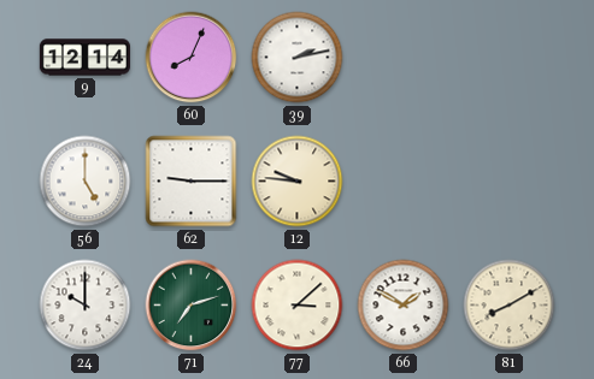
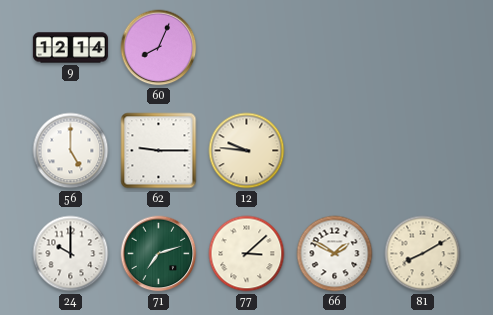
39: 2:13 -> none (298, 58)
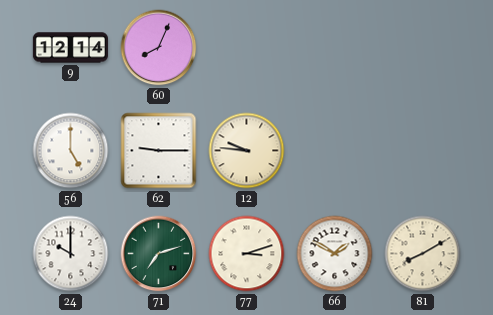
77: 3:08 -> 3:12 (247, 254)
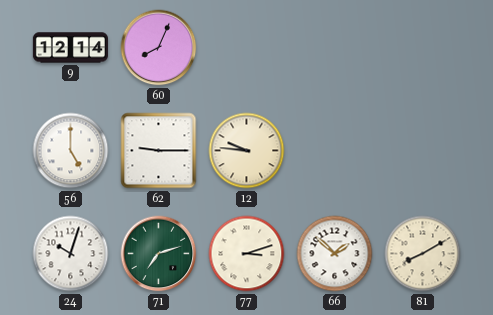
24: 10:00 -> 10:03 (71, 254)
66: 1:50 -> 1:52 (335, 254)
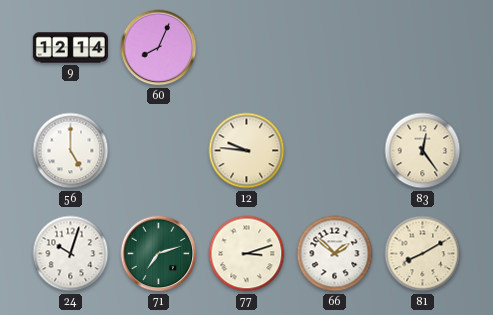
62: 9:15 -> none (159, 151)
83: none -> 12:24 (423, 151)
